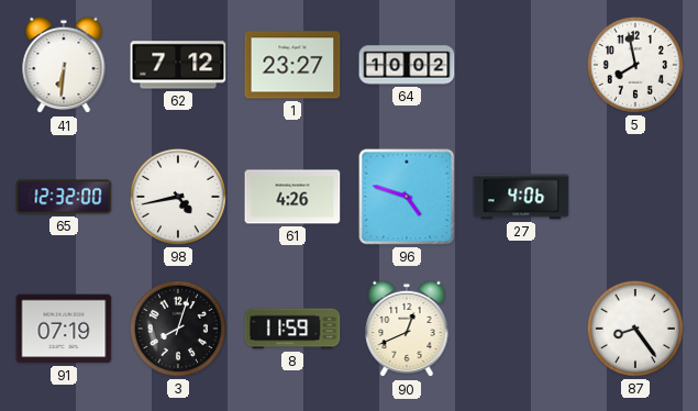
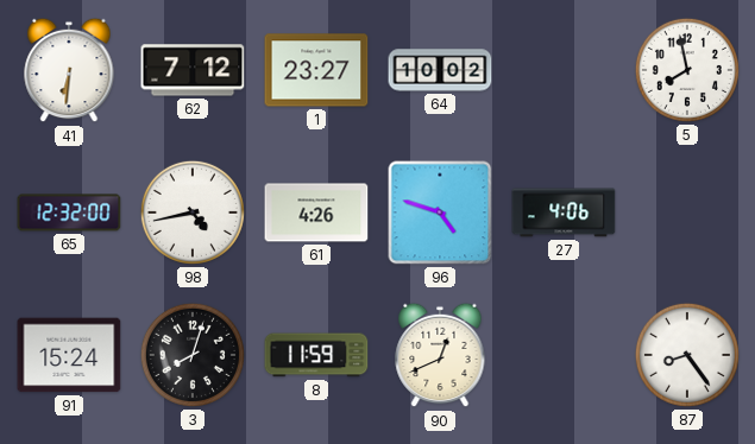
91: 07:19 -> 15:24 (69, 355)
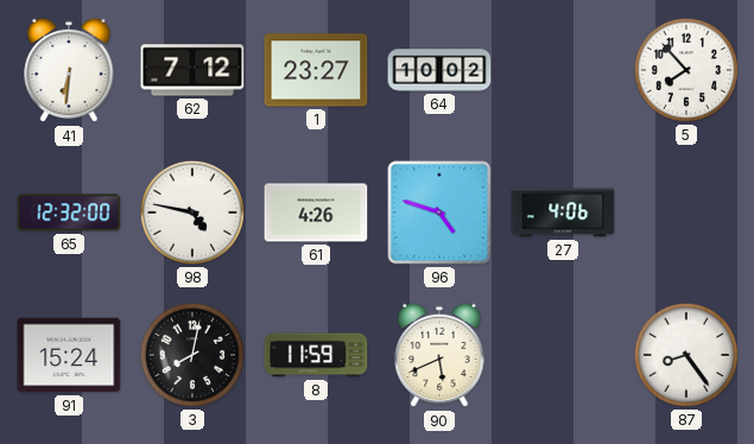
5: 7:58 -> 7:53 (686, 70)
98: 4:43 -> 4:47 (192, 213)
3: 8:03 -> 8:02 (192, 355)
90: 12:41 -> 5:41 (439, 355)
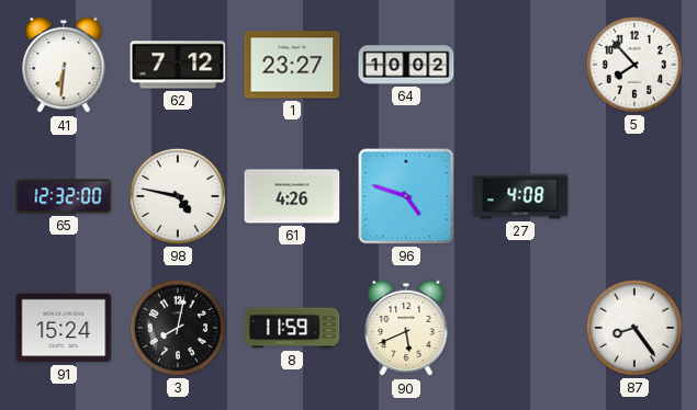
27: 4:06 -> 4:08 (520, 196)
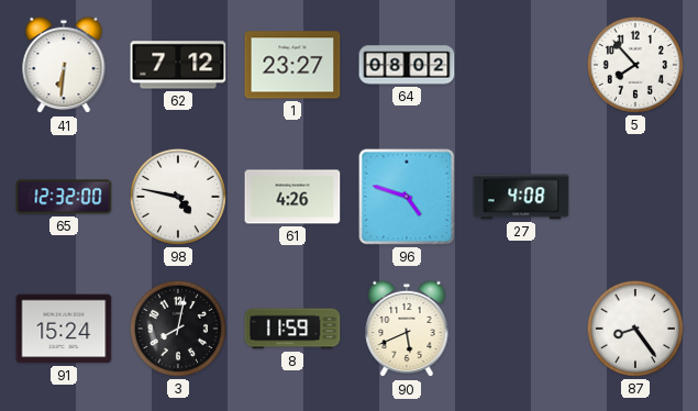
64: 10:02 -> 08:02 (407, 65)
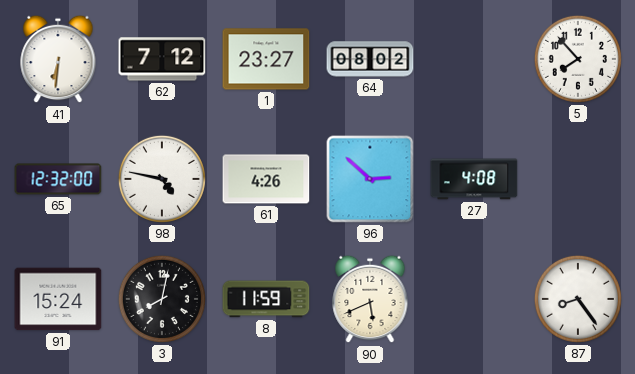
96: 4:48 -> 2:52 (370, 179)
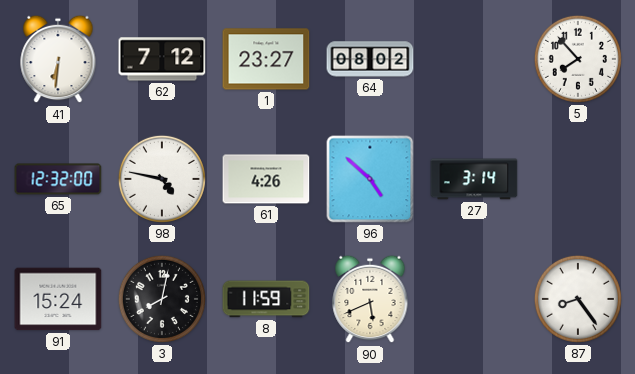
96: 2:52 -> 4:52 (370, 179)
27: 4:08 -> 3:14 (474, 179)
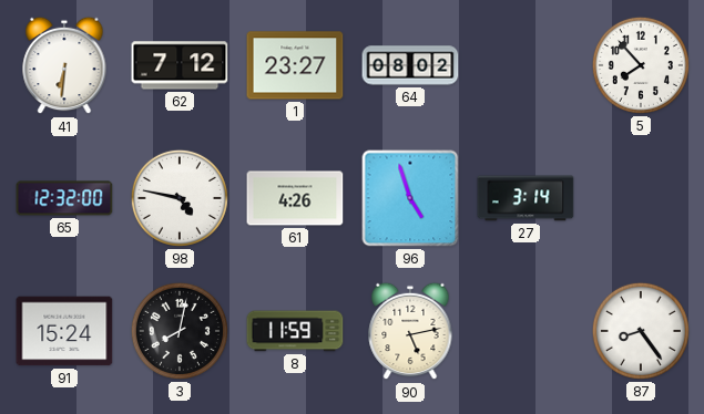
96: 4:52 -> 4:57 (410, 198)
90: 5:41 -> 5:13 (410, 331)
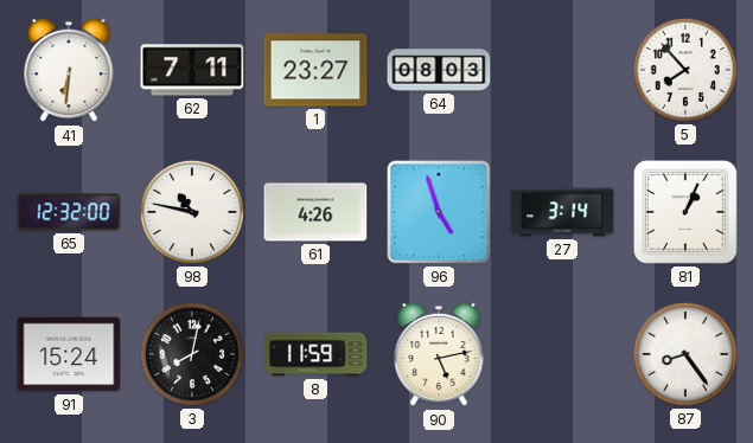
62: 7:12 -> 7:11 (192, 70)
64: 08:02 -> 08:03 (439, 70)
98: 4:47 -> 10:47 (192, 212)
81: none -> 1:04 (685, 212)
